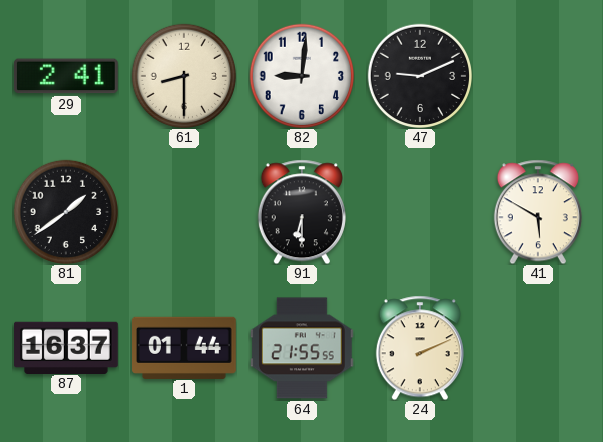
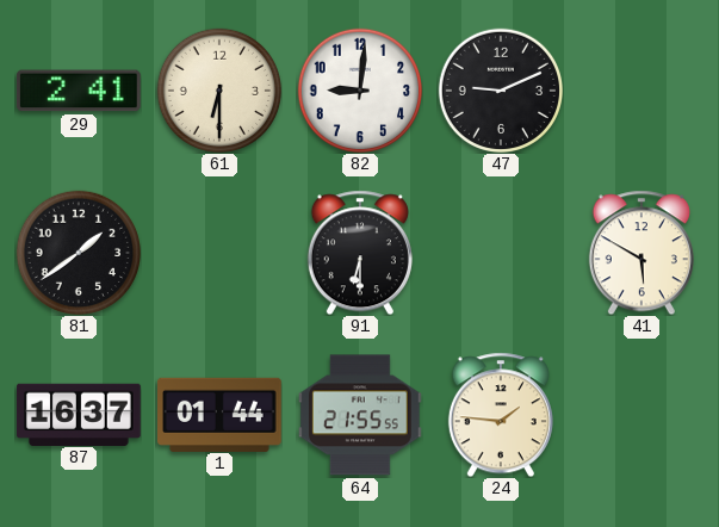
61: 8:30 -> 6:30 (218, 89)
24: 2:11 -> 1:46 (501, 415)
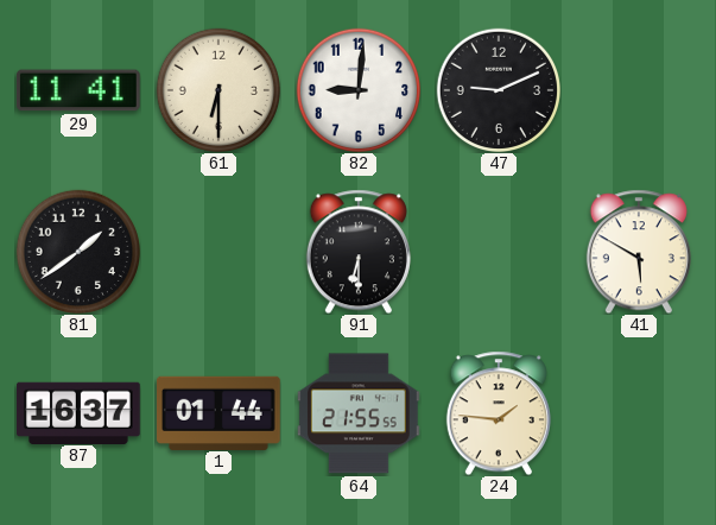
29: 2:41 -> 11:41 (78, 90)
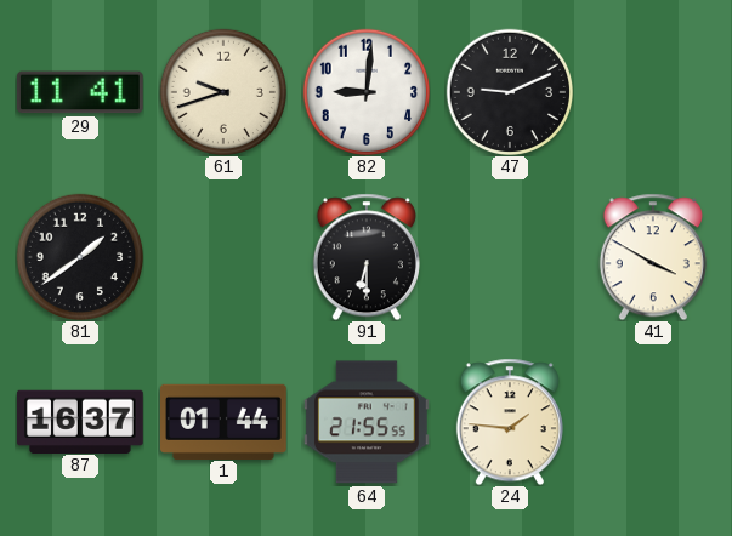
61: 6:30 -> 9:42 (222, 91)
41: 5:50 -> 3:50 (653, 257)
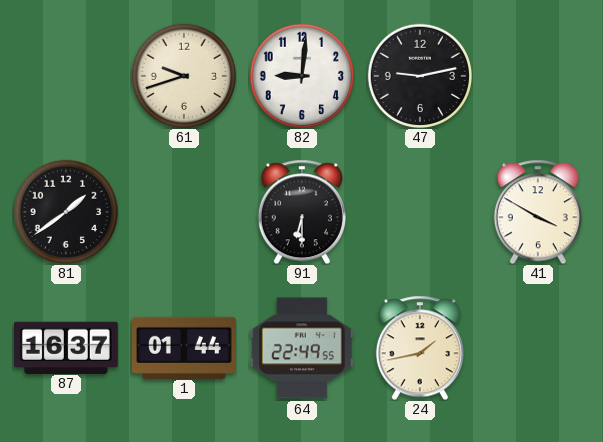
29: 11:41 -> none (80, 92)
47: 9:11 -> 9:13 (419, 75)
64: 21:55 -> 22:49 (302, 348)
24: 1:46 -> 1:43 (420, 348)
